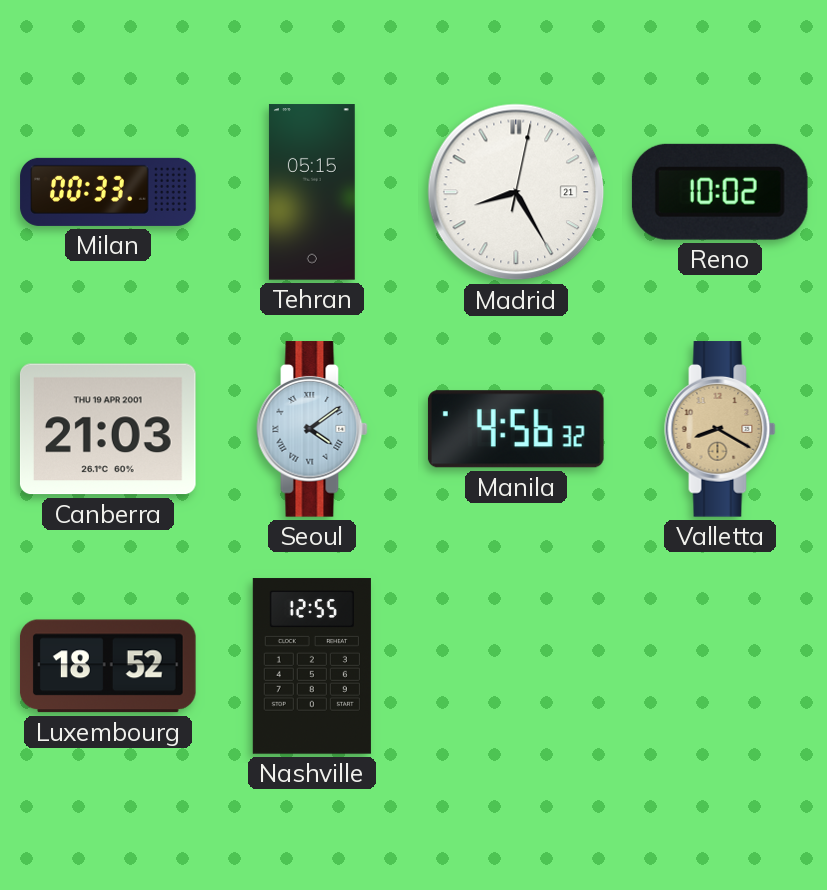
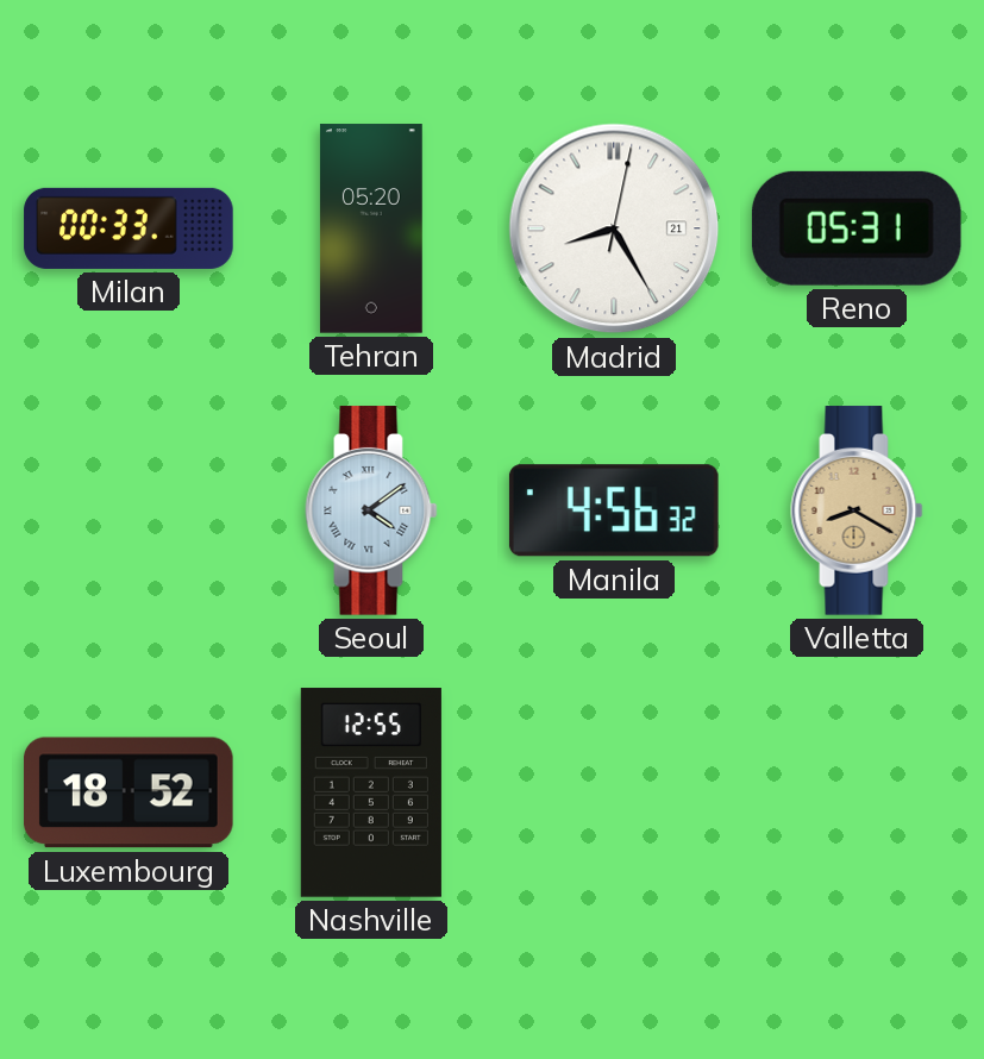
Tehran: 05:15 -> 05:20 (371, 228)
Reno: 10:02 -> 05:31 (857, 228)
Canberra: 21:03 -> none (108, 429)
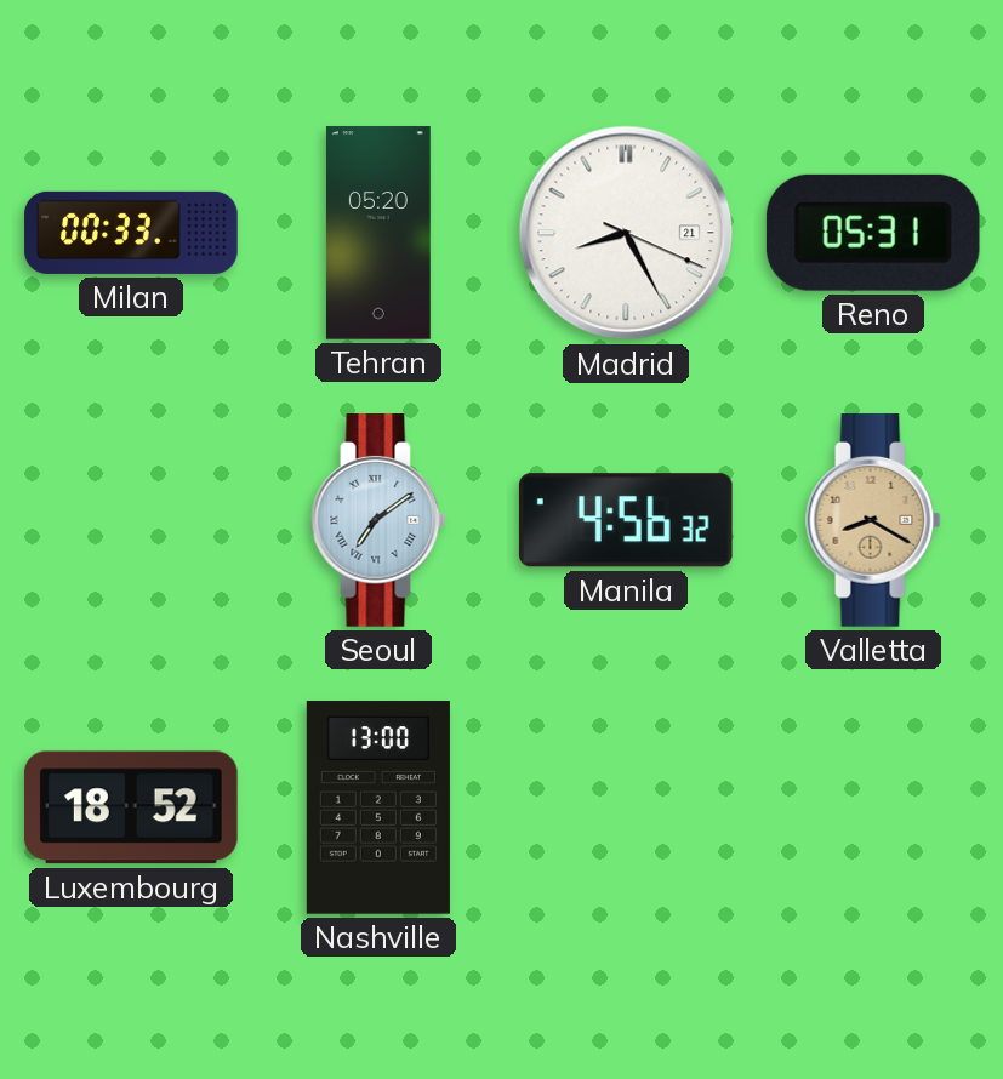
Madrid: 8:25:02 -> 8:25:19 (626, 233)
Seoul: 4:09 -> 7:09 (378, 520)
Nashville: 12:55 -> 13:00 (378, 807)
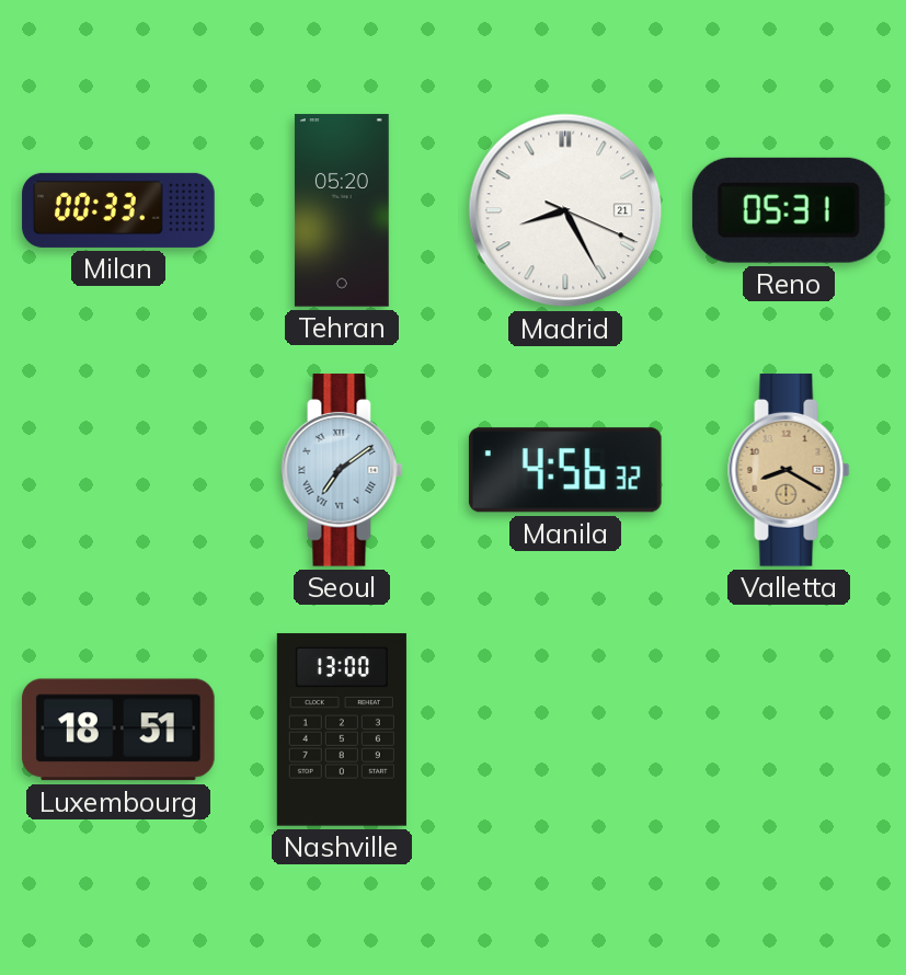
Luxembourg: 18:52 -> 18:51 (118, 730)
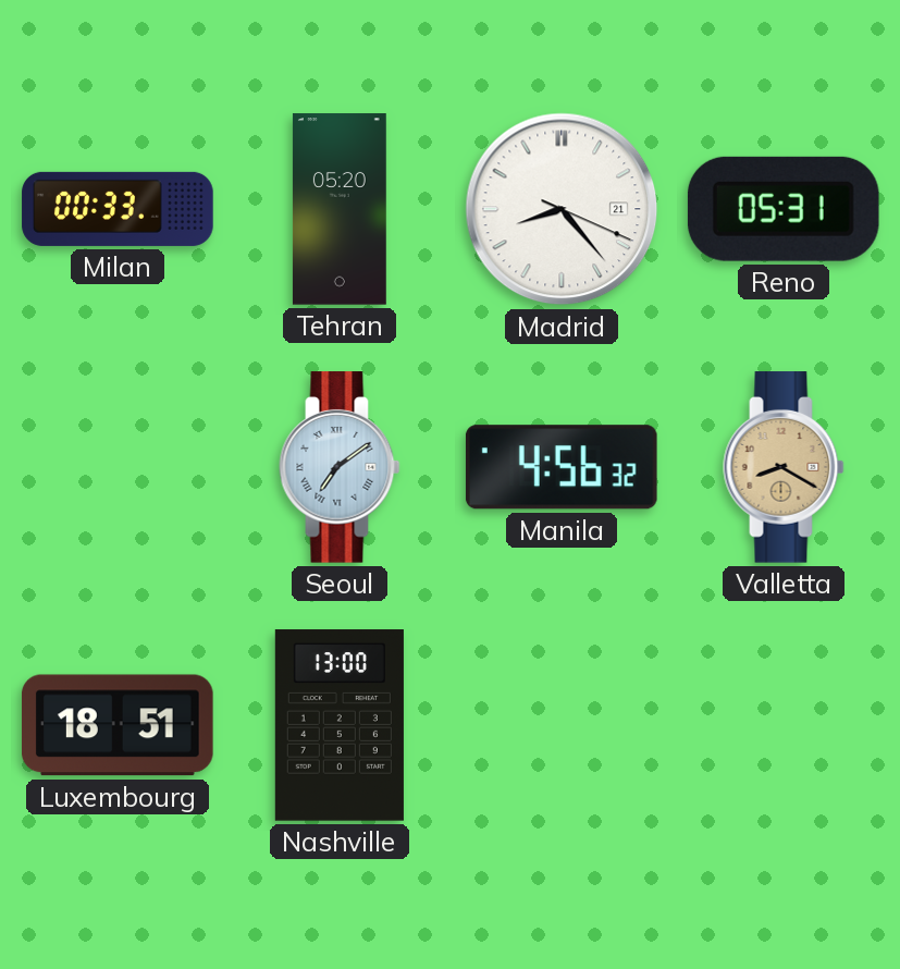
Madrid: 8:25 -> 8:23 (562, 209)
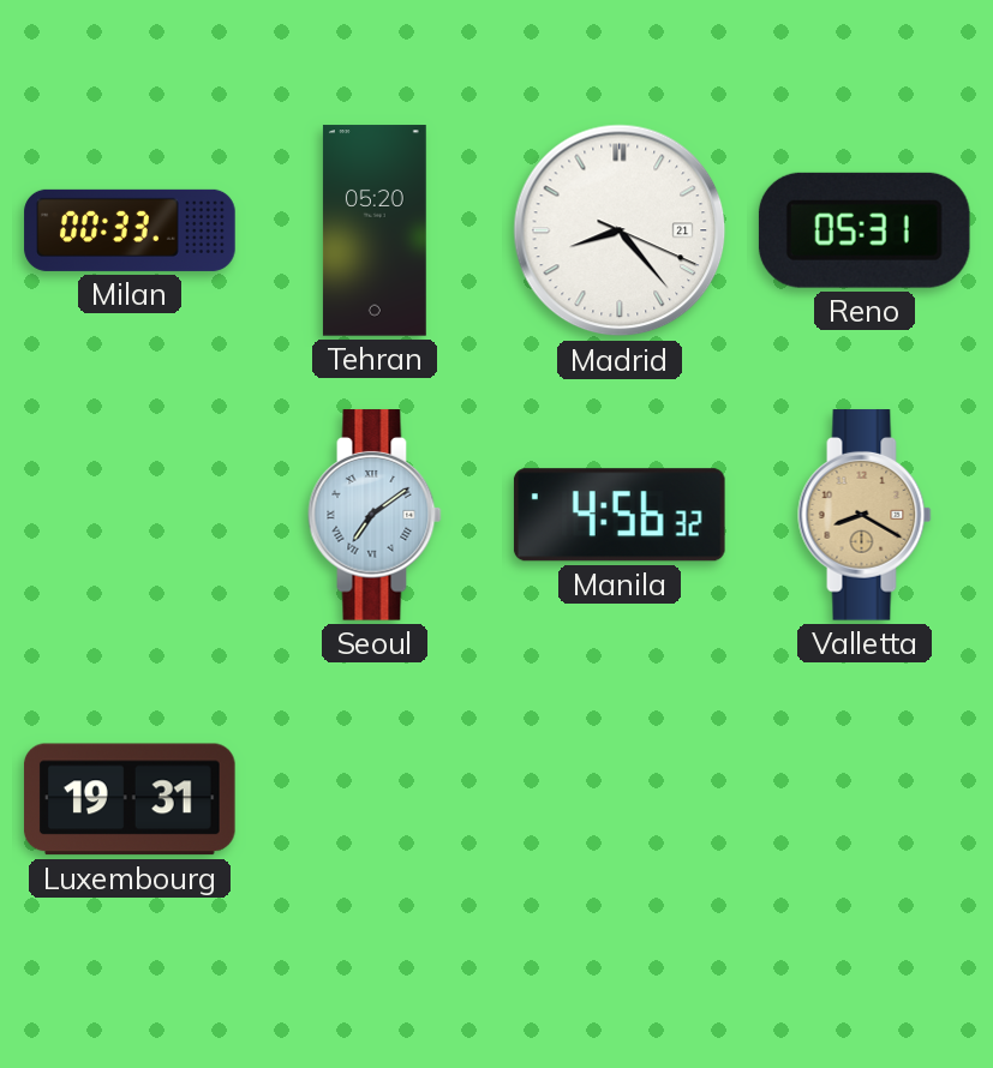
Luxembourg: 18:51 -> 19:31 (130, 799)
Nashville: 13:00 -> none (340, 725)
